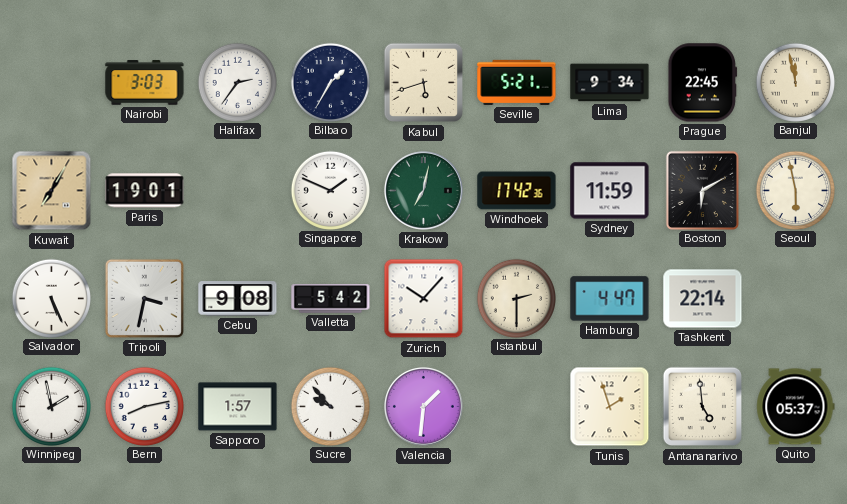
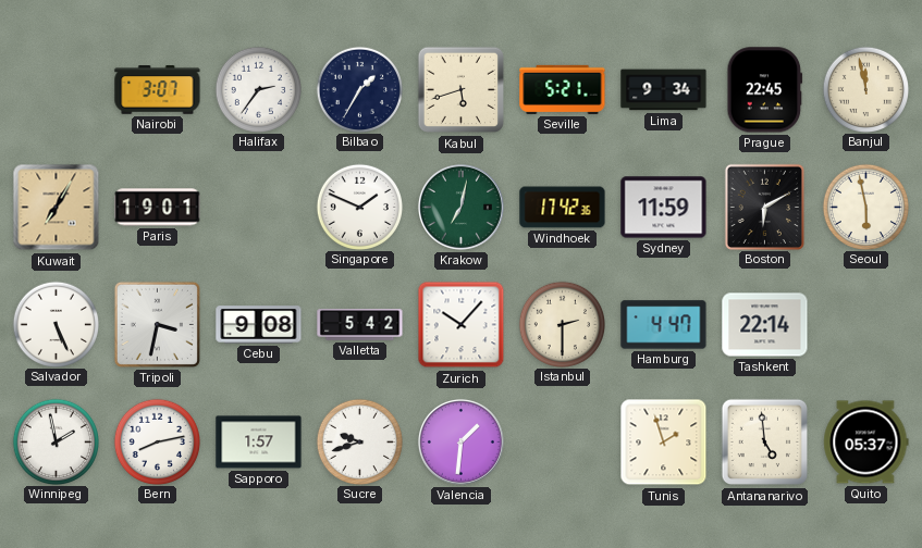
Nairobi: 3:03 -> 3:07 (158, 90)
Sucre: 9:53 -> 9:42 (359, 441)
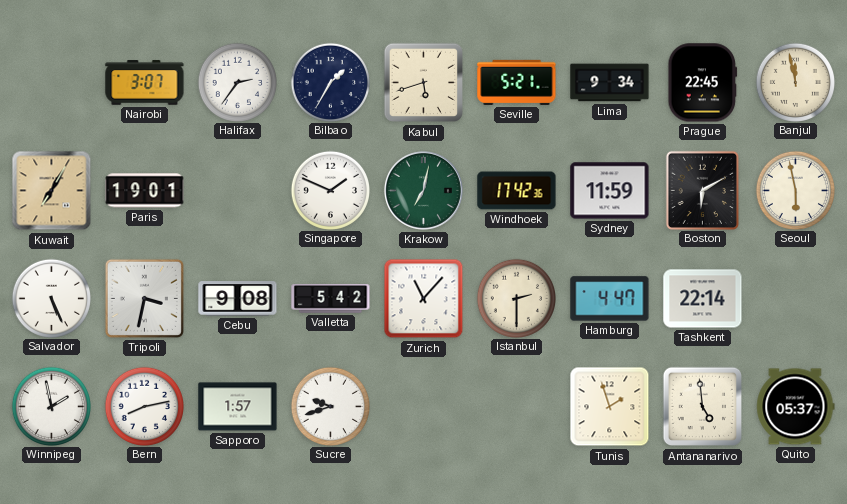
Zurich: 10:07 -> 11:07 (424, 299)
Valencia: 1:31 -> none (460, 441)
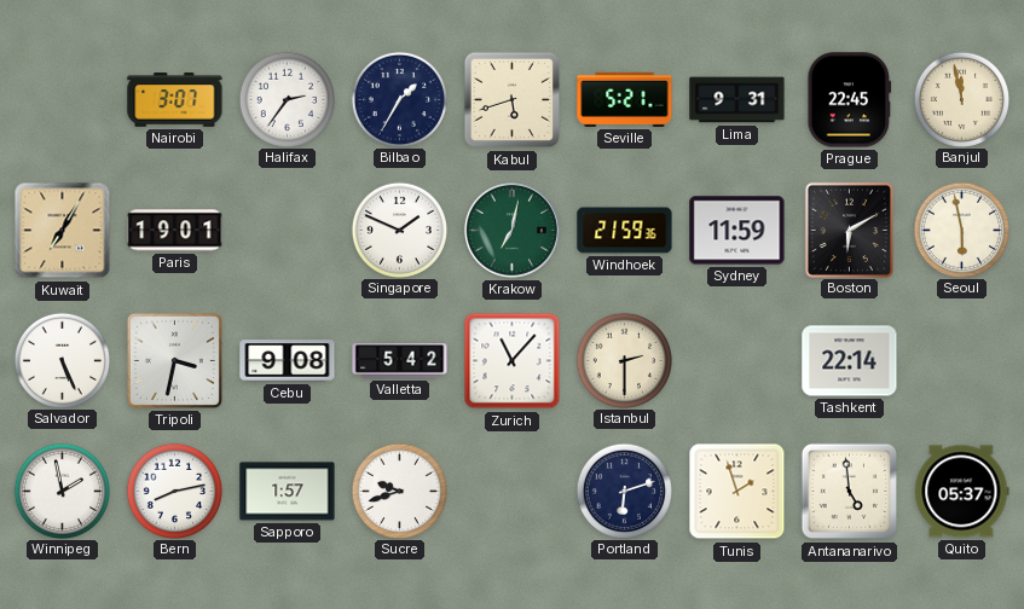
Lima: 9:34 -> 9:31 (737, 100)
Windhoek: 17:42 -> 21:59 (625, 231)
Hamburg: 4:47 -> none (610, 299)
Portland: none -> 6:12 (624, 491)
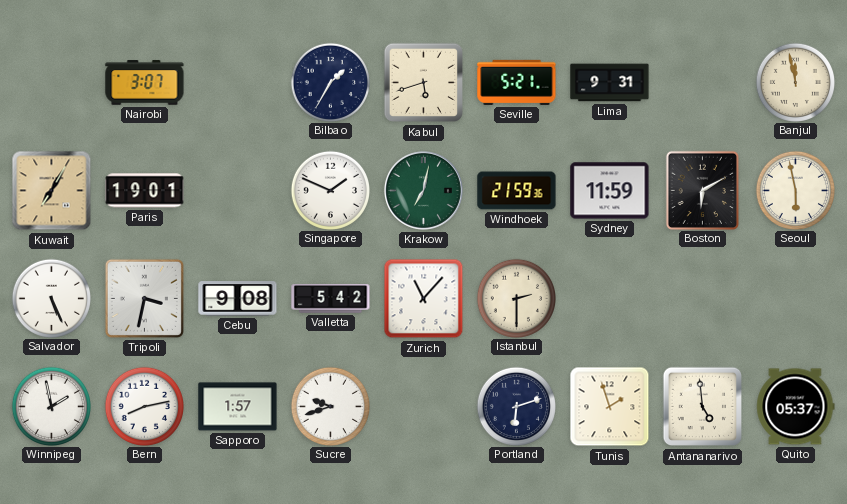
Halifax: 2:36 -> none (287, 99)
Prague: 22:45 -> none (850, 100)
Tashkent: 22:14 -> none (850, 361)
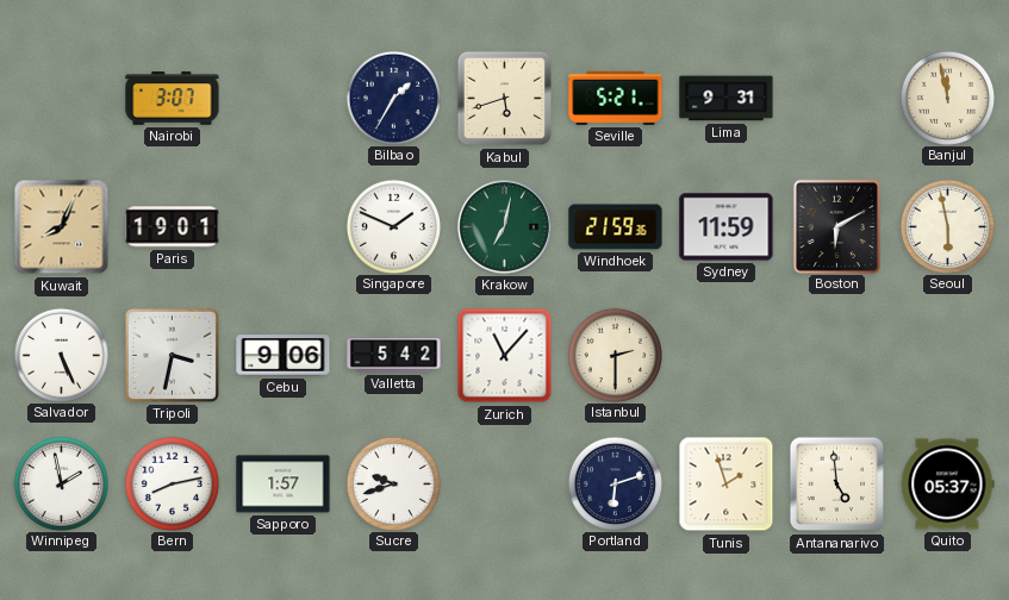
Kuwait: 7:05 -> 8:04 (62, 227)
Cebu: 9:08 -> 9:06 (284, 356)
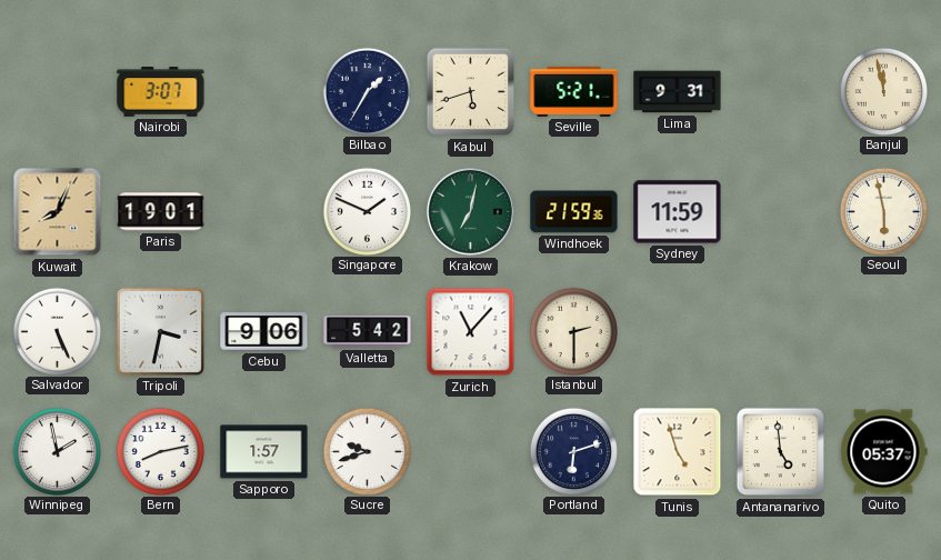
Boston: 6:10 -> none (836, 226)
Tunis: 1:57 -> 4:57 (678, 452)
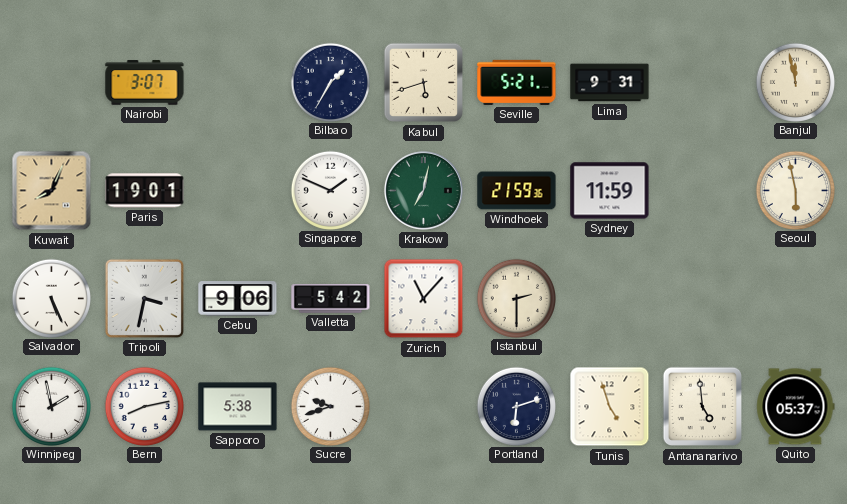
Sapporo: 1:57 -> 5:38 (238, 407)
